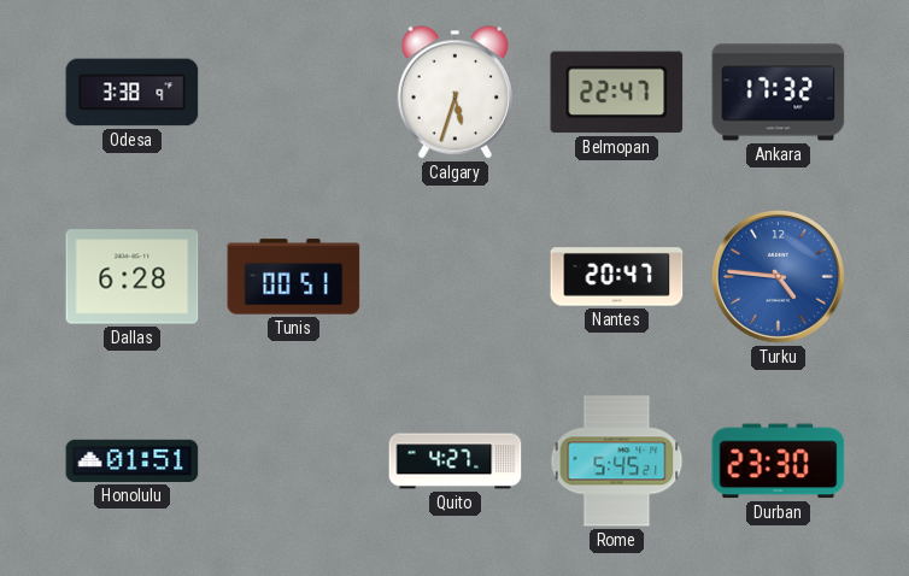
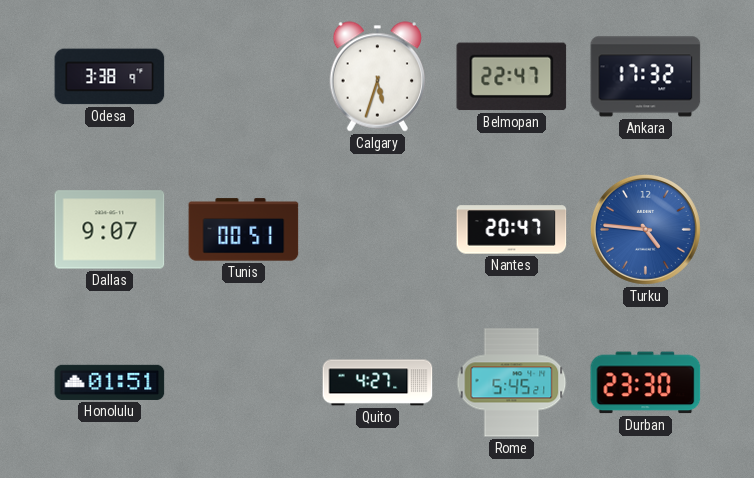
Dallas: 6:28 -> 9:07 (110, 230)
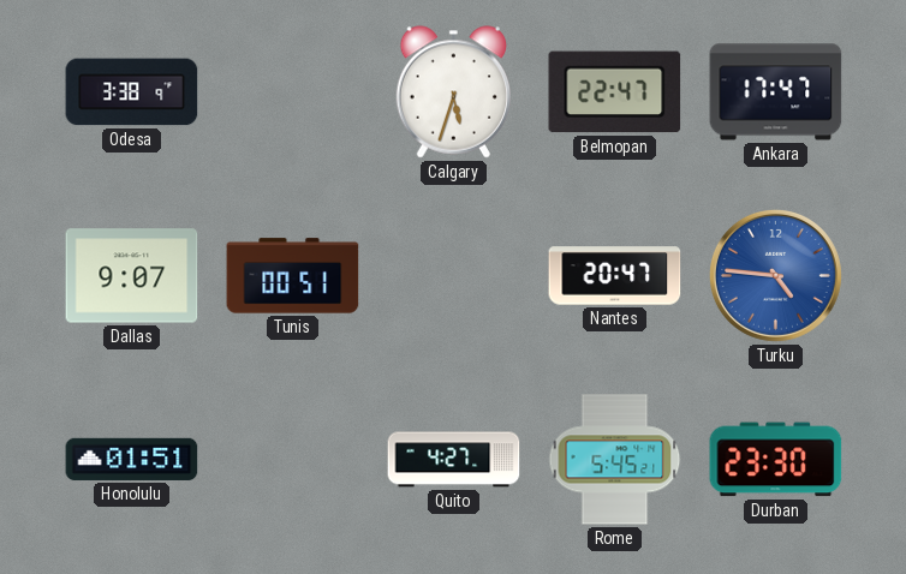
Ankara: 17:32 -> 17:47 (776, 92)
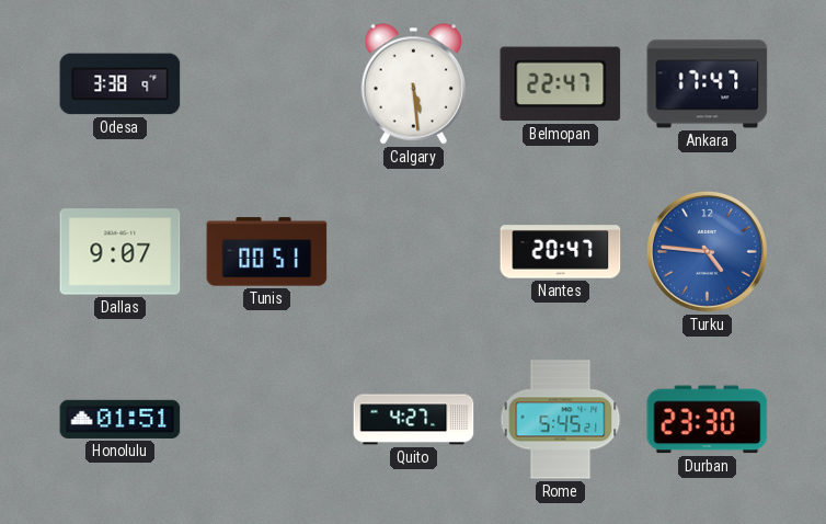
Calgary: 5:33 -> 5:29 (414, 84)
